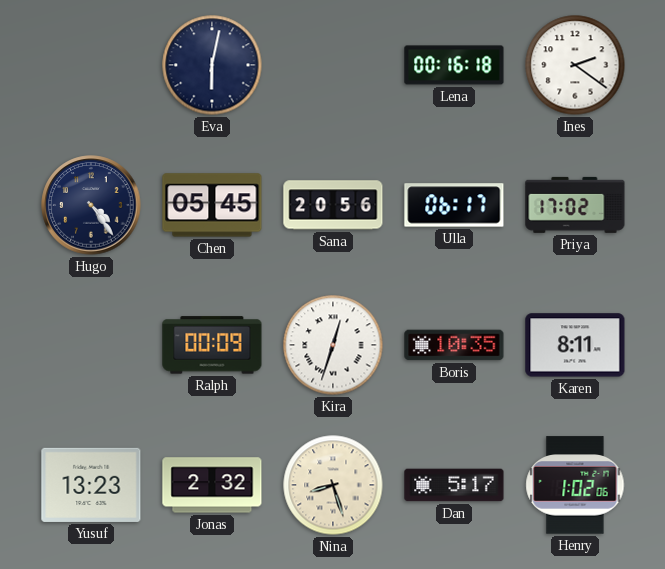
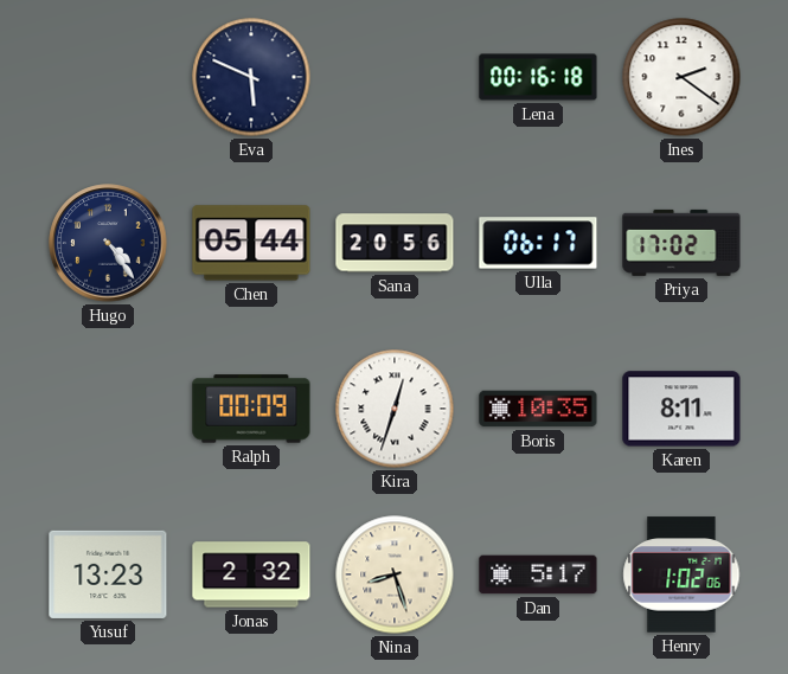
Eva: 6:02 -> 5:49 (251, 77)
Chen: 05:45 -> 05:44 (251, 243)
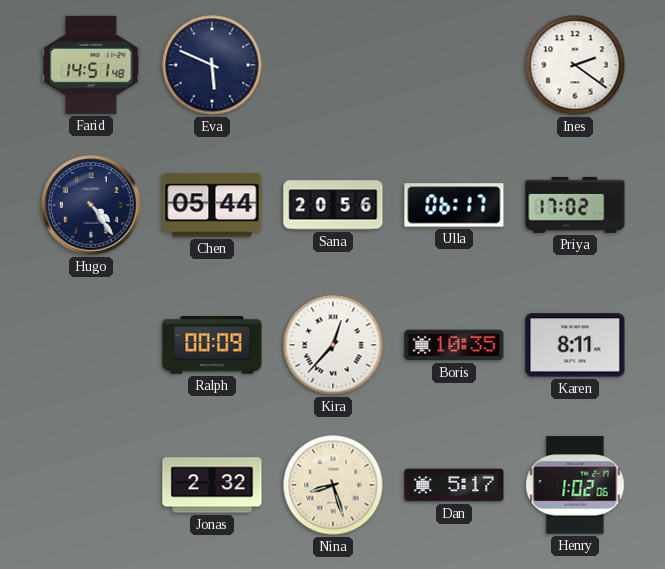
Farid: none -> 14:51 (91, 65)
Lena: 00:16 -> none (538, 77)
Kira: 12:33 -> 12:37 (333, 345)
Yusuf: 13:23 -> none (108, 574)
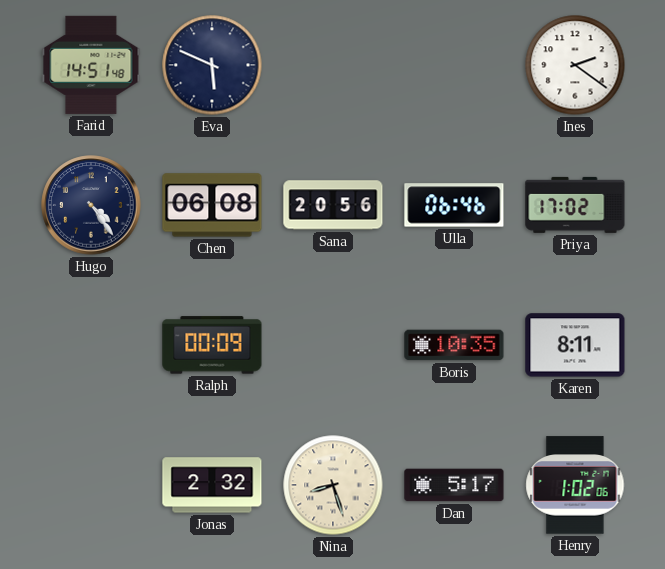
Chen: 05:44 -> 06:08 (212, 205)
Ulla: 06:17 -> 06:46 (454, 205)
Kira: 12:37 -> none (333, 345)
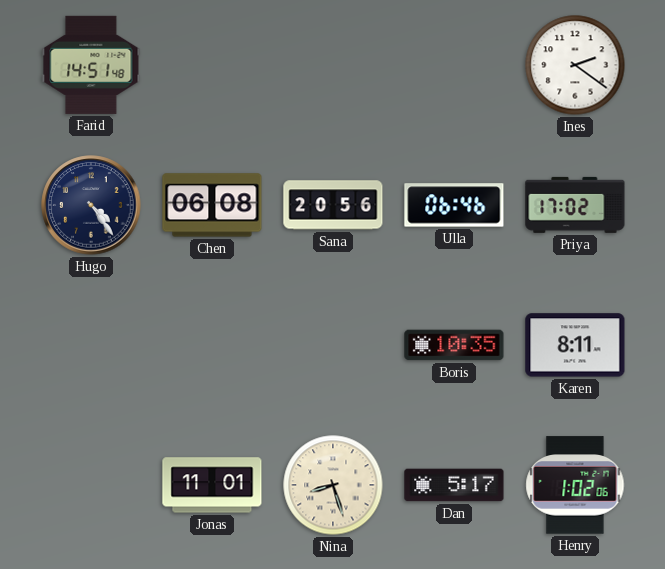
Eva: 5:49 -> none (212, 65)
Ralph: 00:09 -> none (212, 345)
Jonas: 2:32 -> 11:01 (212, 485)
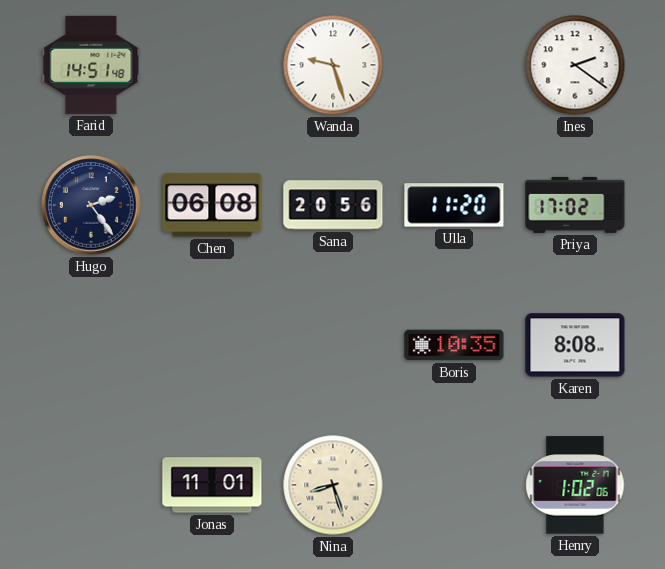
Wanda: none -> 9:27 (333, 65)
Hugo: 4:24 -> 2:24 (91, 205)
Ulla: 06:46 -> 11:20 (454, 205)
Karen: 8:11 -> 8:08 (575, 345)
Dan: 5:17 -> none (454, 485)
